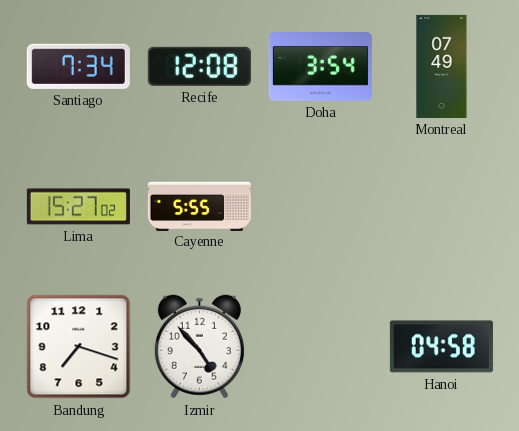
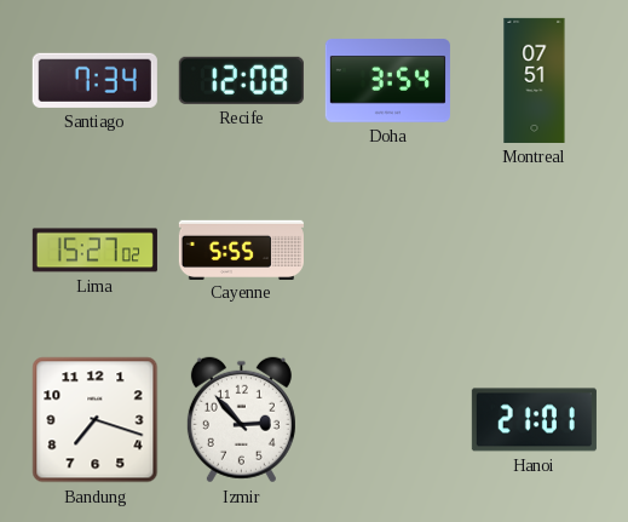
Montreal: 07:49 -> 07:51 (535, 80)
Izmir: 4:53 -> 2:53 (241, 420)
Hanoi: 04:58 -> 21:01 (534, 420)
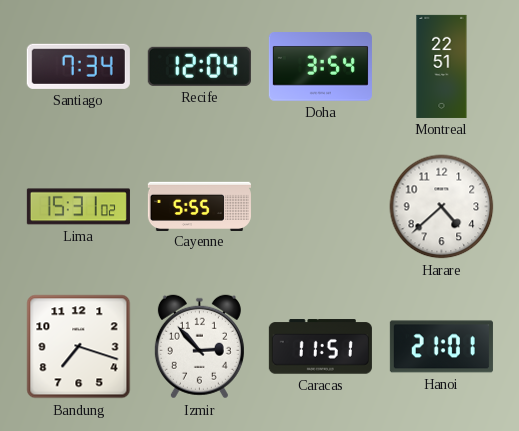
Recife: 12:08 -> 12:04 (199, 66)
Montreal: 07:51 -> 22:51 (442, 66)
Lima: 15:27 -> 15:31 (78, 207)
Harare: none -> 4:38 (442, 207)
Caracas: none -> 11:51 (320, 347)
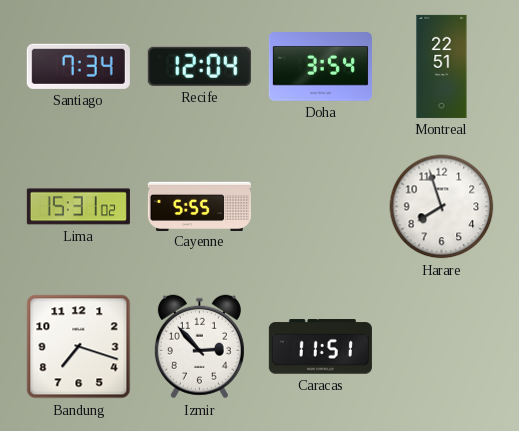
Harare: 4:38 -> 7:57 (442, 207)
Hanoi: 21:01 -> none (441, 347)
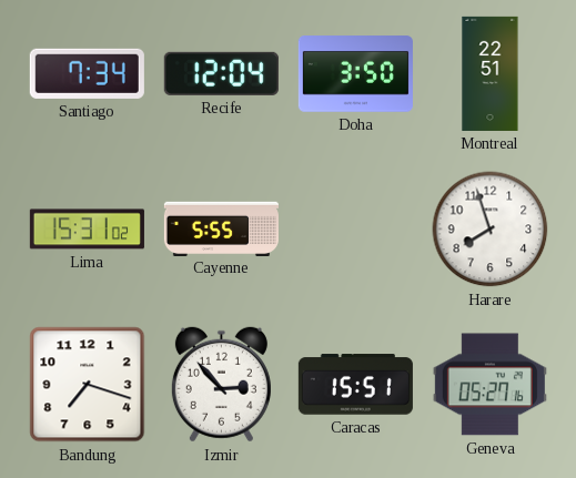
Doha: 3:54 -> 3:50 (355, 74)
Caracas: 11:51 -> 15:51 (355, 385)
Geneva: none -> 05:27 (489, 385)
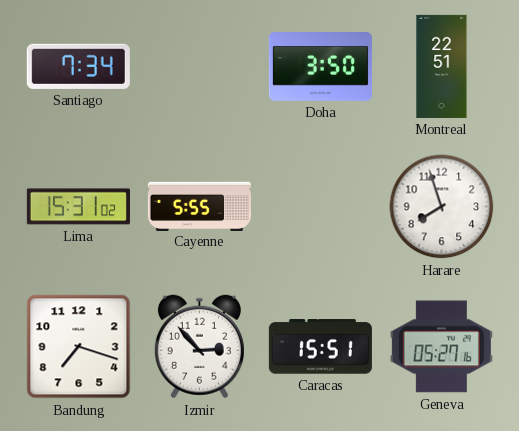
Recife: 12:04 -> none (221, 73)
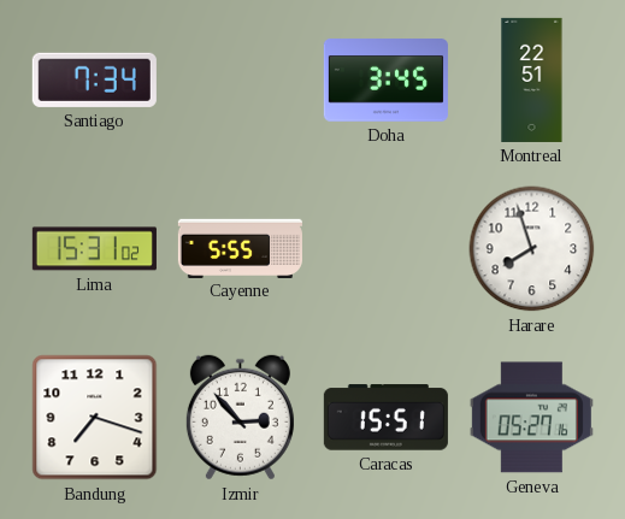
Doha: 3:50 -> 3:45 (385, 81)
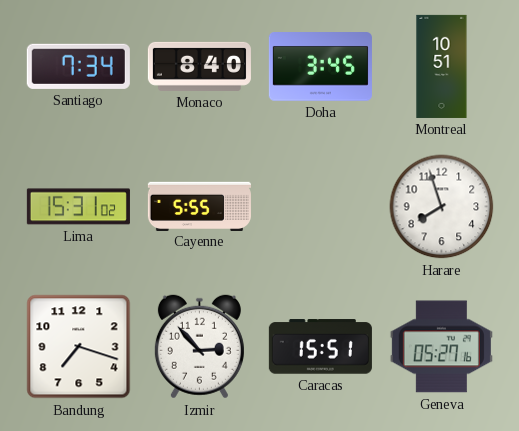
Monaco: none -> 8:40 (199, 66)
Montreal: 22:51 -> 10:51 (442, 66)
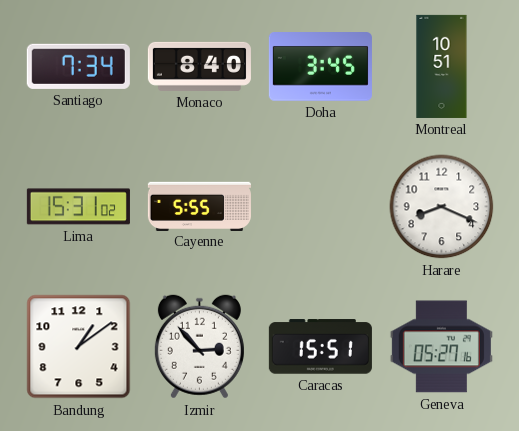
Harare: 7:57 -> 8:19 (442, 207)
Bandung: 7:18 -> 1:09 (79, 347)
